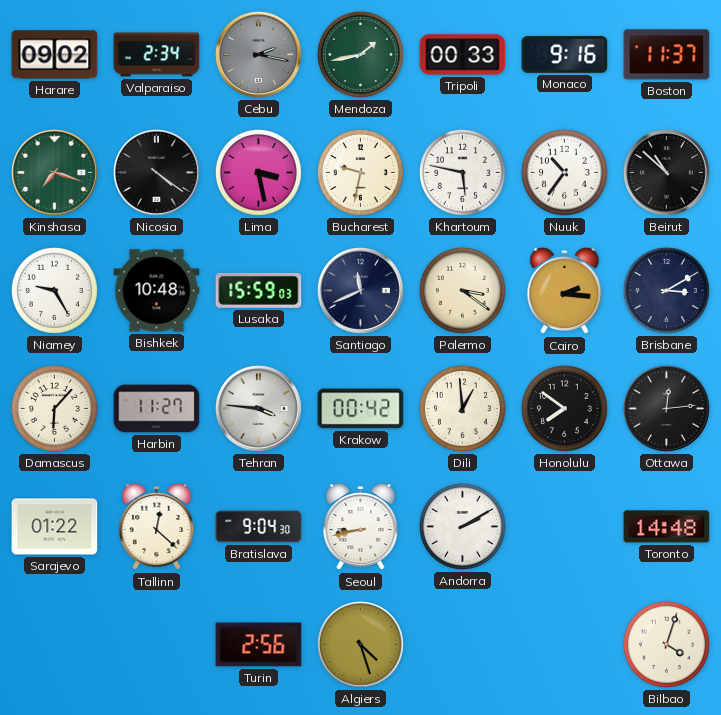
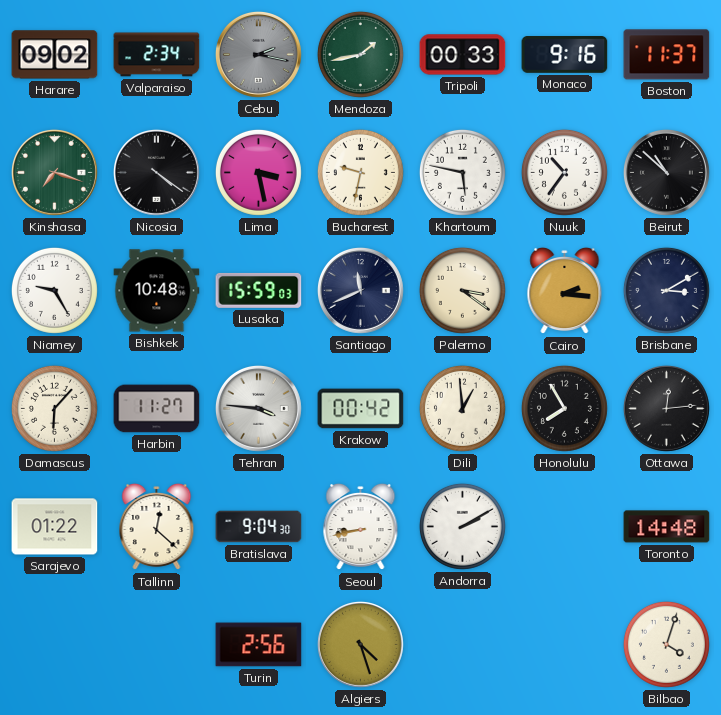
Honolulu: 7:51 -> 7:55 (564, 408)
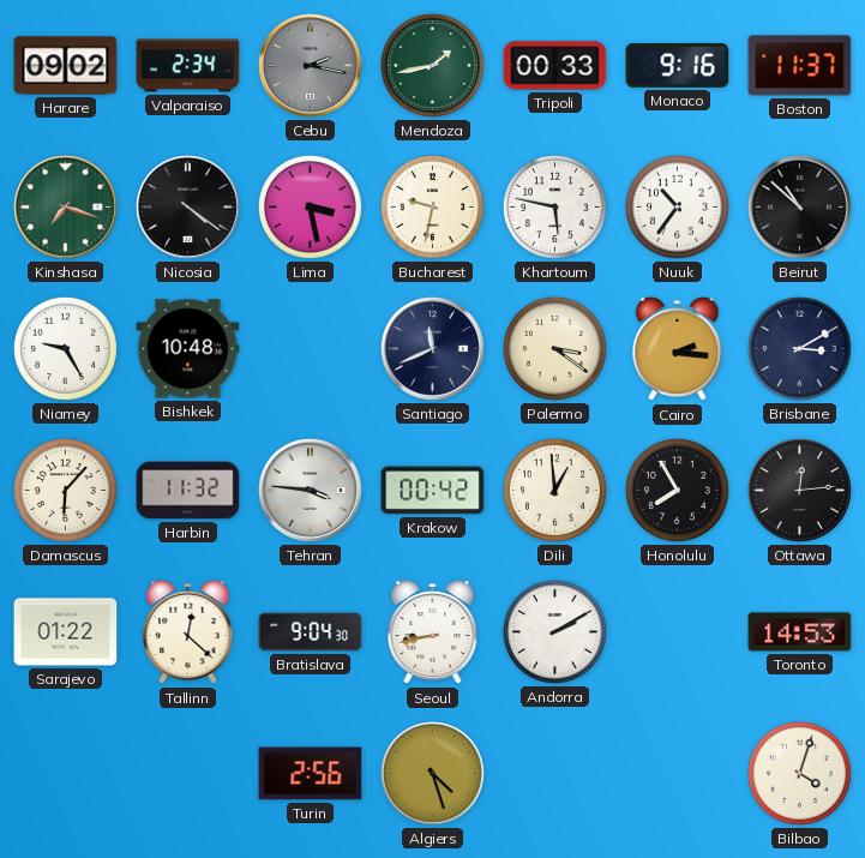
Lusaka: 15:59 -> none (259, 290)
Harbin: 11:27 -> 11:32 (188, 491)
Toronto: 14:48 -> 14:53 (800, 632)
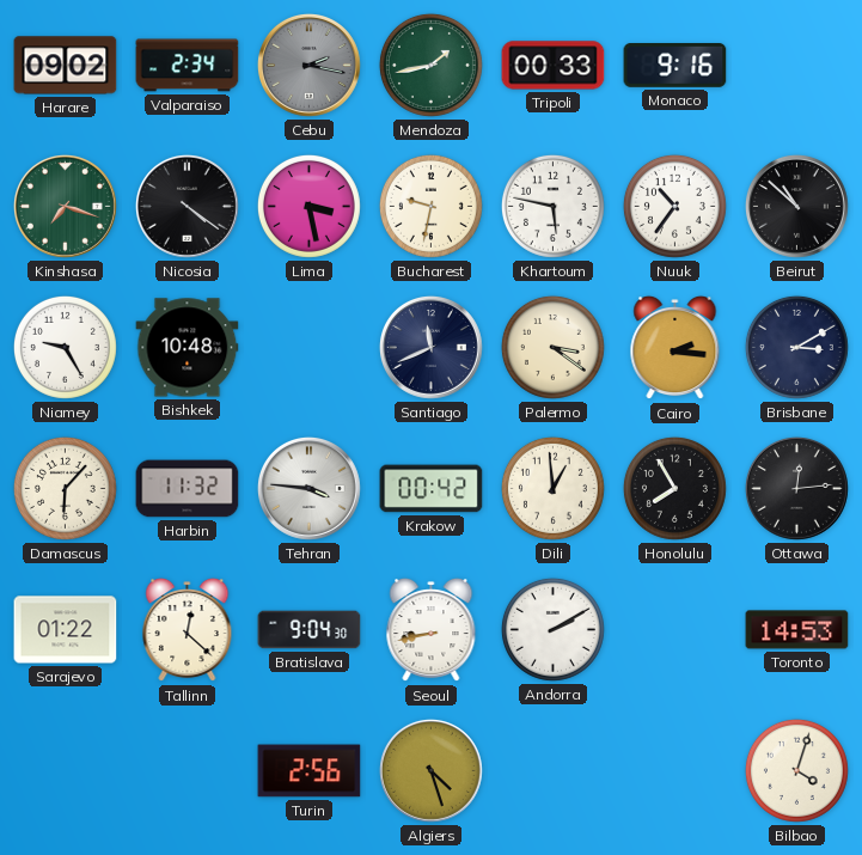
Boston: 11:37 -> none (800, 66)
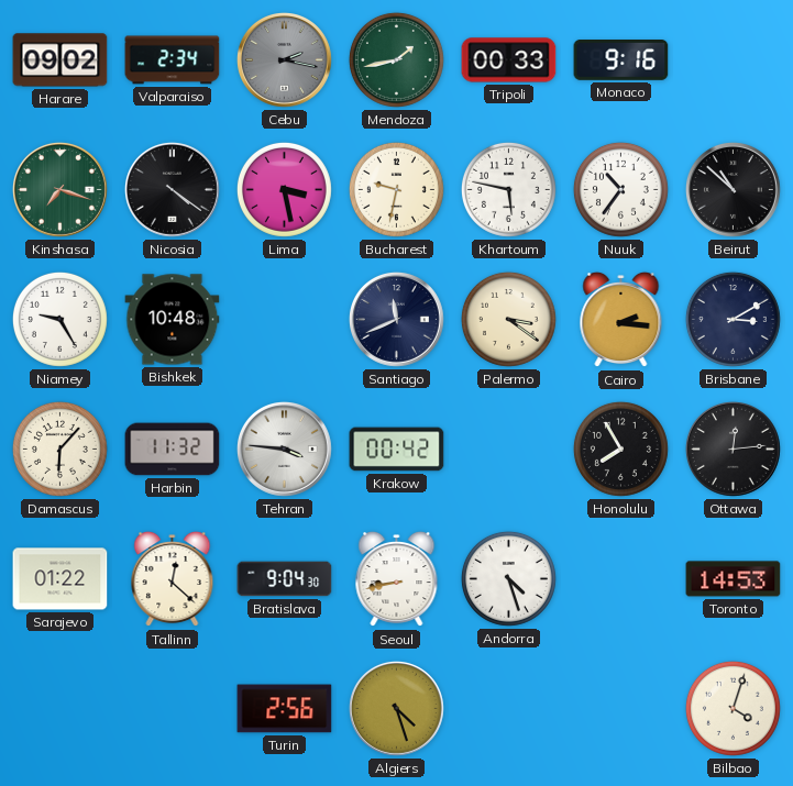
Dili: 12:59 -> none (552, 488)
Andorra: 2:10 -> 4:27 (508, 578)
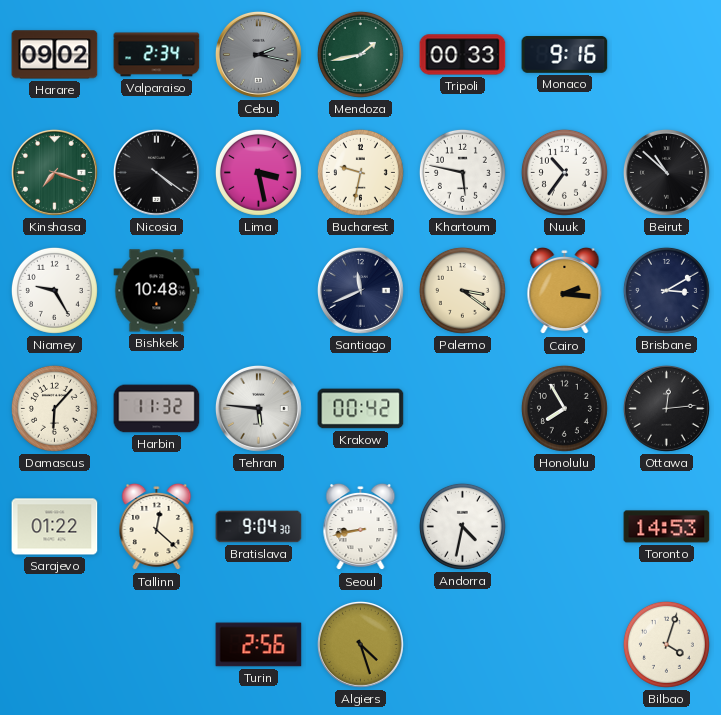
Tehran: 3:46 -> 5:46 (258, 408)
Andorra: 4:27 -> 4:32 (462, 526)
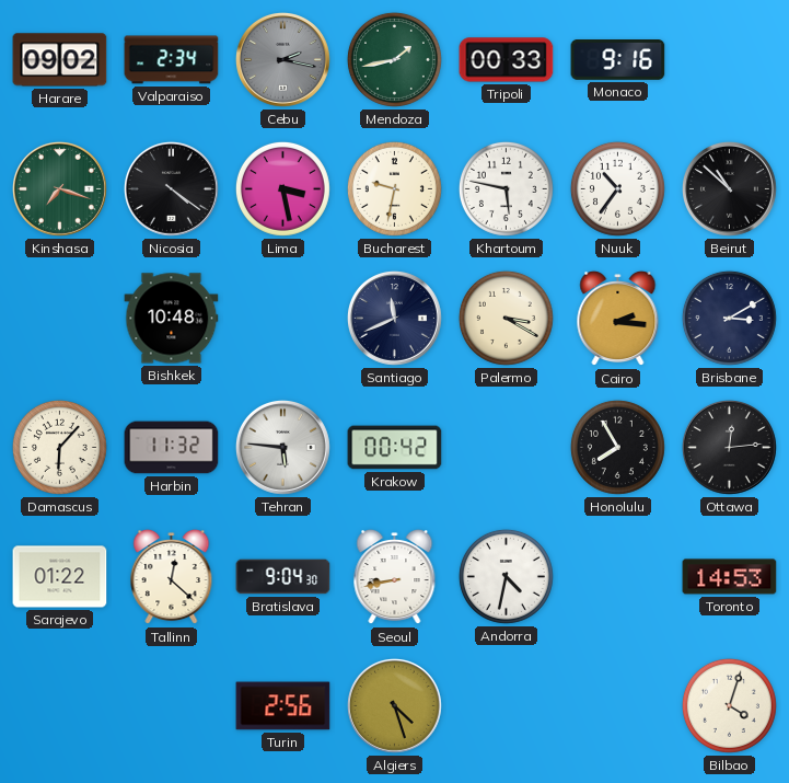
Niamey: 9:25 -> none (54, 290)
Palermo: 3:21 -> 3:20 (506, 318)
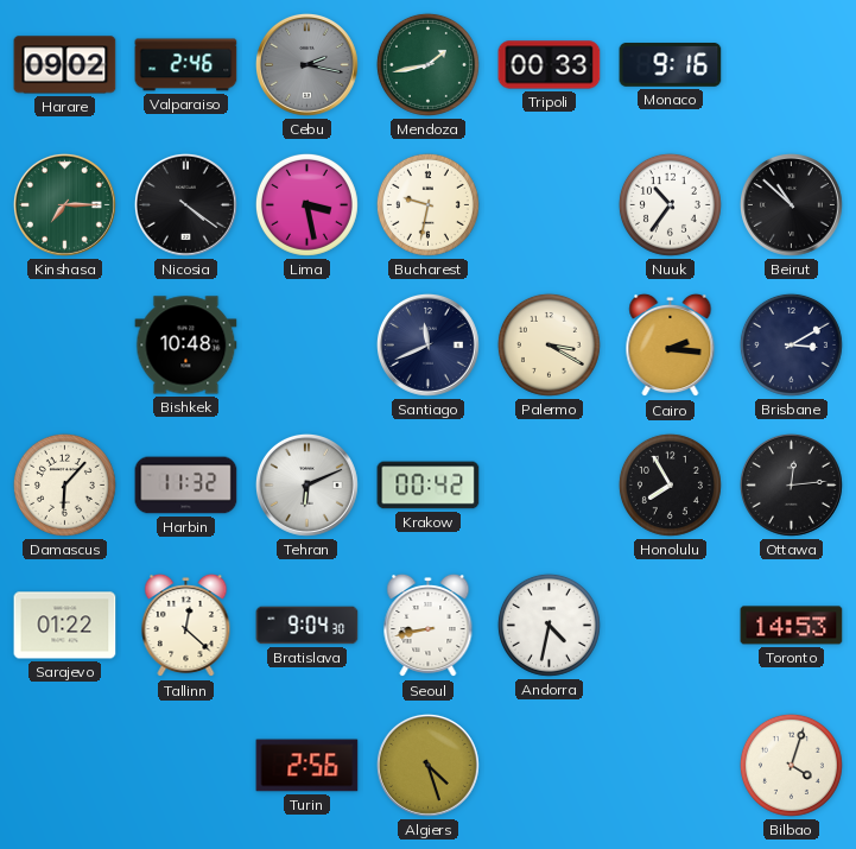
Valparaiso: 2:34 -> 2:46 (186, 65)
Kinshasa: 7:18 -> 7:15 (64, 204)
Khartoum: 5:47 -> none (506, 188)
Tehran: 5:46 -> 6:11 (306, 484)
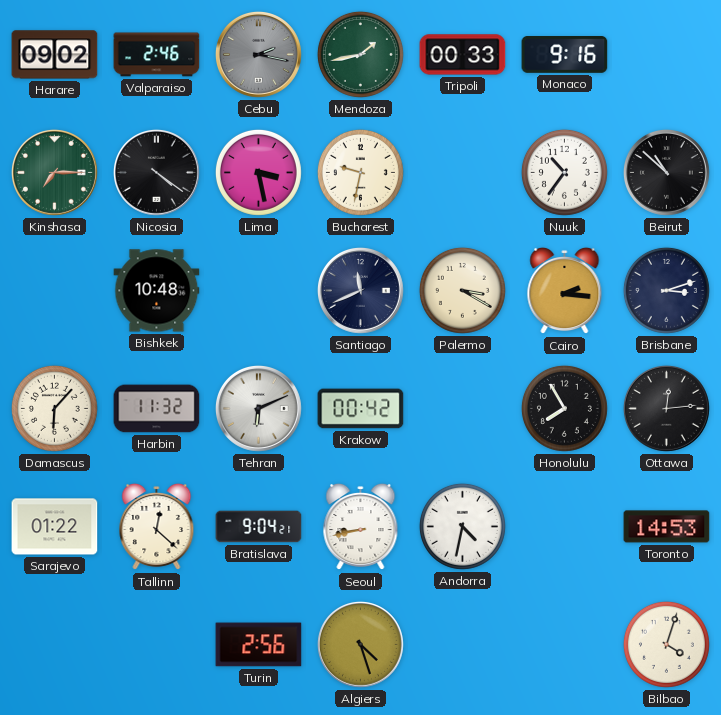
Brisbane: 3:10 -> 3:12 (666, 290)
Bratislava: 9:04:30 -> 9:04:21 (259, 527)
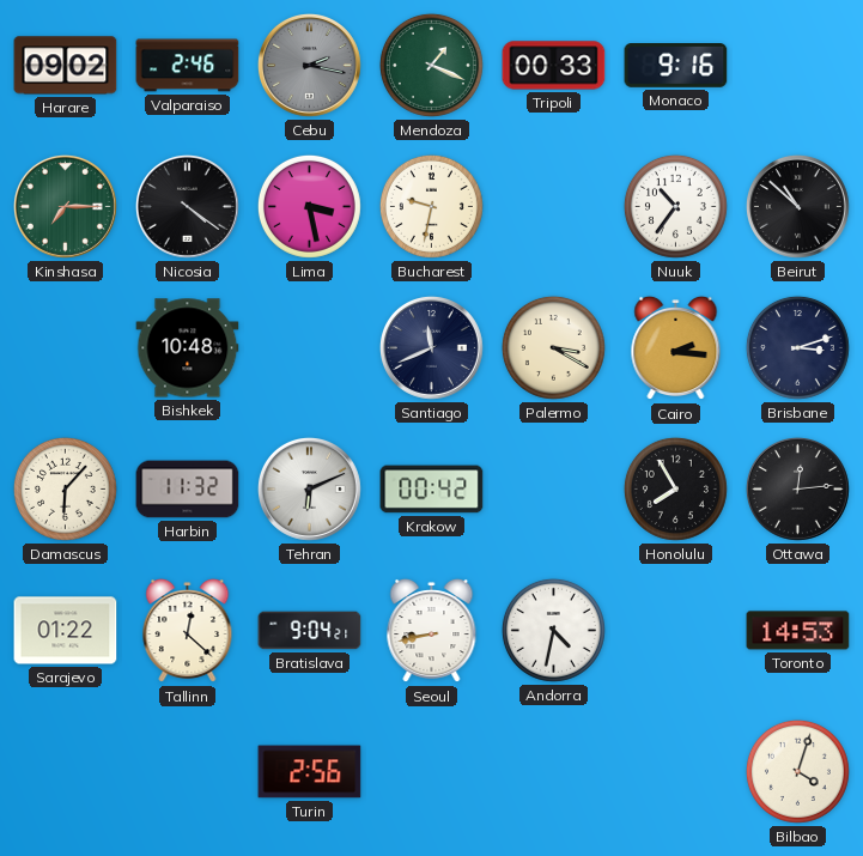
Mendoza: 1:43 -> 1:19 (431, 65)
Algiers: 4:27 -> none (360, 644)
